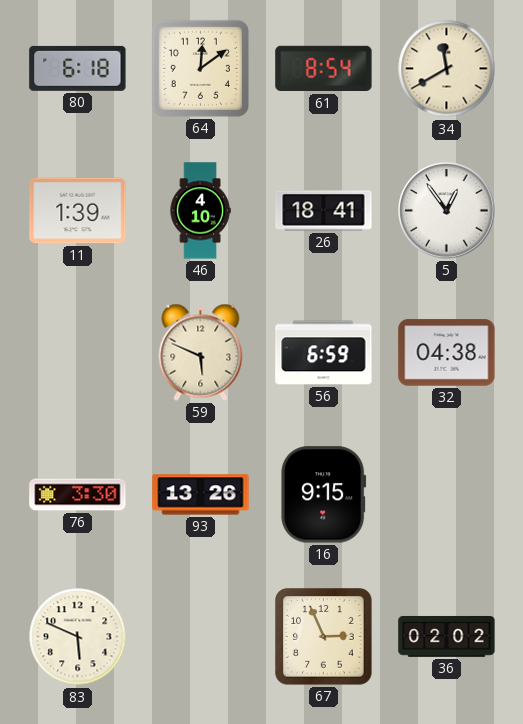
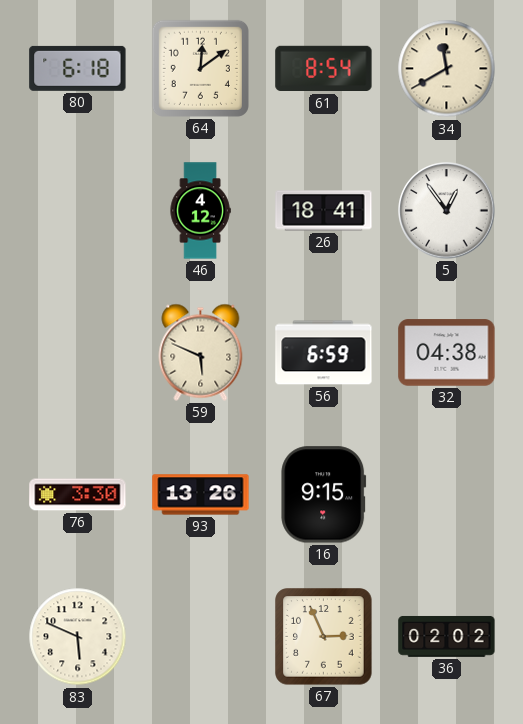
11: 1:39 -> none (78, 211)
46: 4:10 -> 4:12 (200, 211)
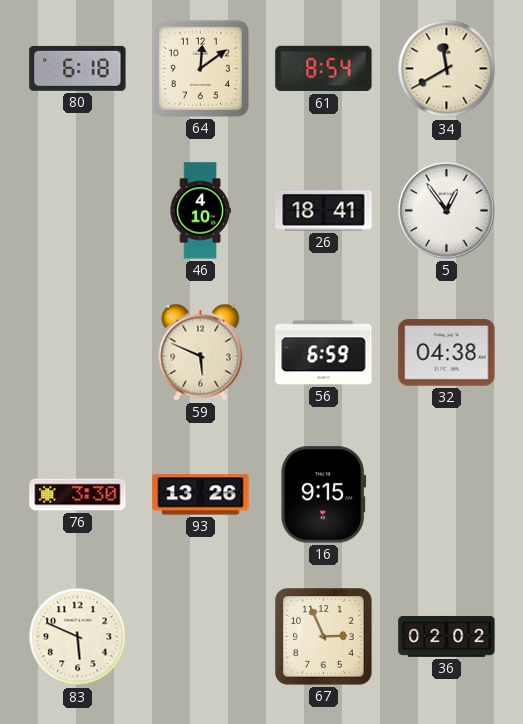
46: 4:12 -> 4:10 (200, 211)
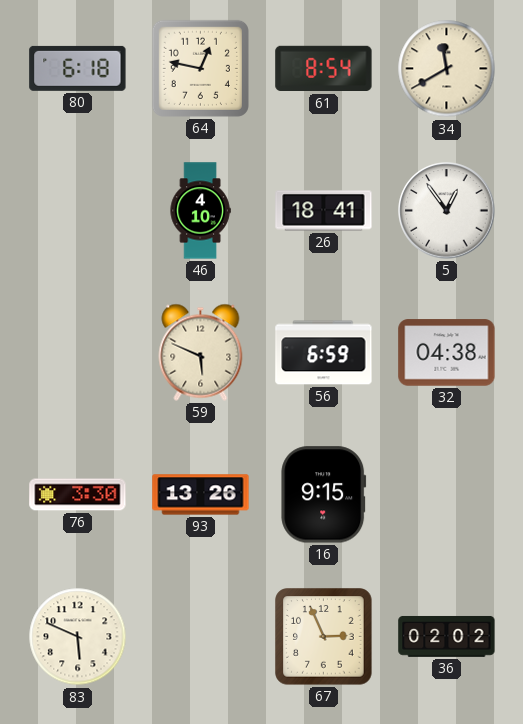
64: 12:09 -> 12:47 (200, 68)
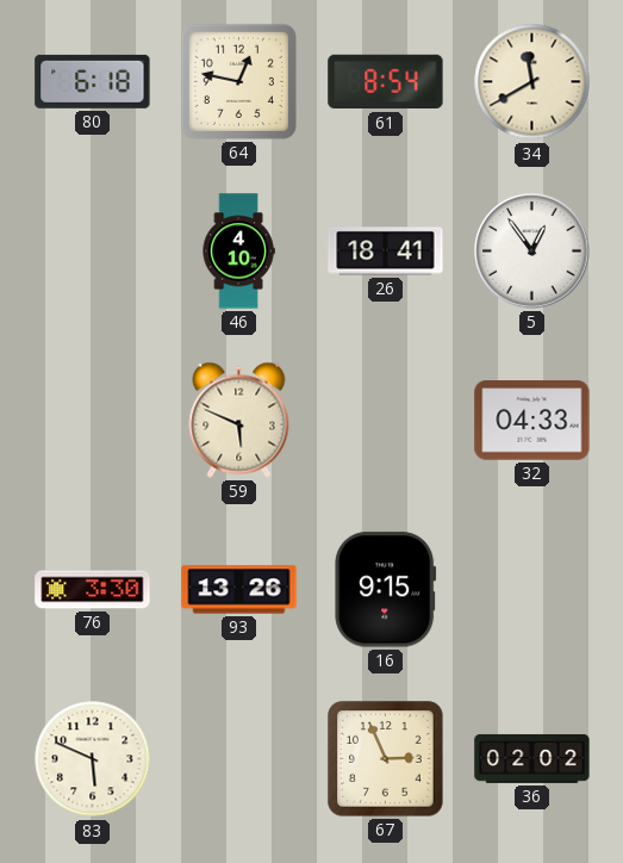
56: 6:59 -> none (324, 353)
32: 04:38 -> 04:33 (532, 421)
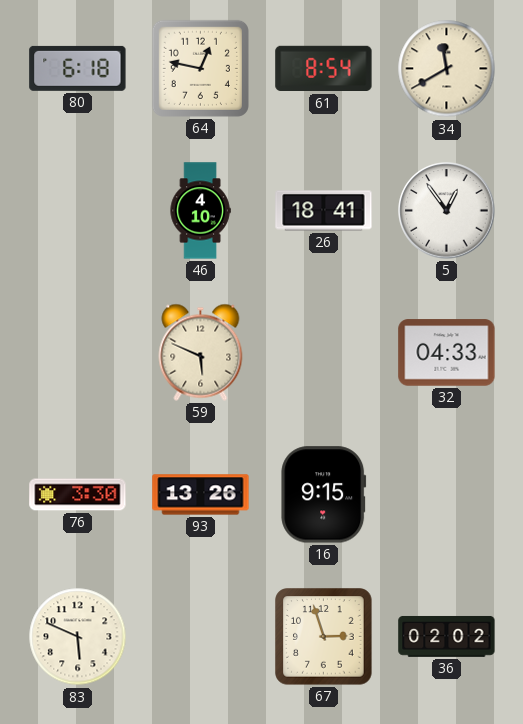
67: 2:56 -> 2:57 (324, 637)
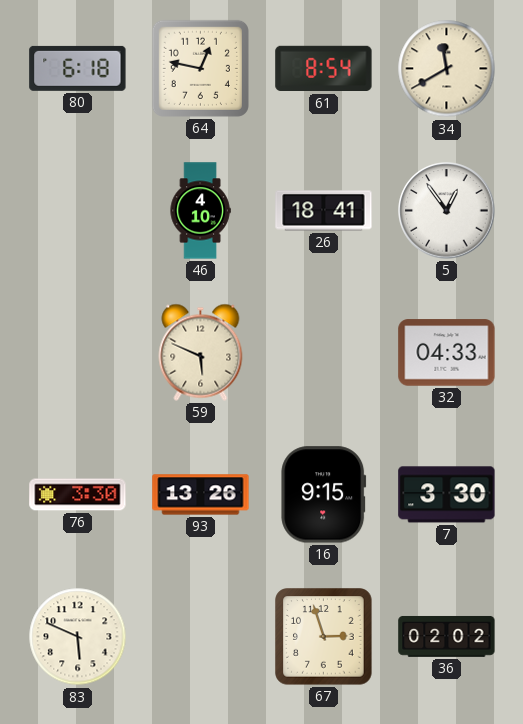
7: none -> 3:30 (447, 495)
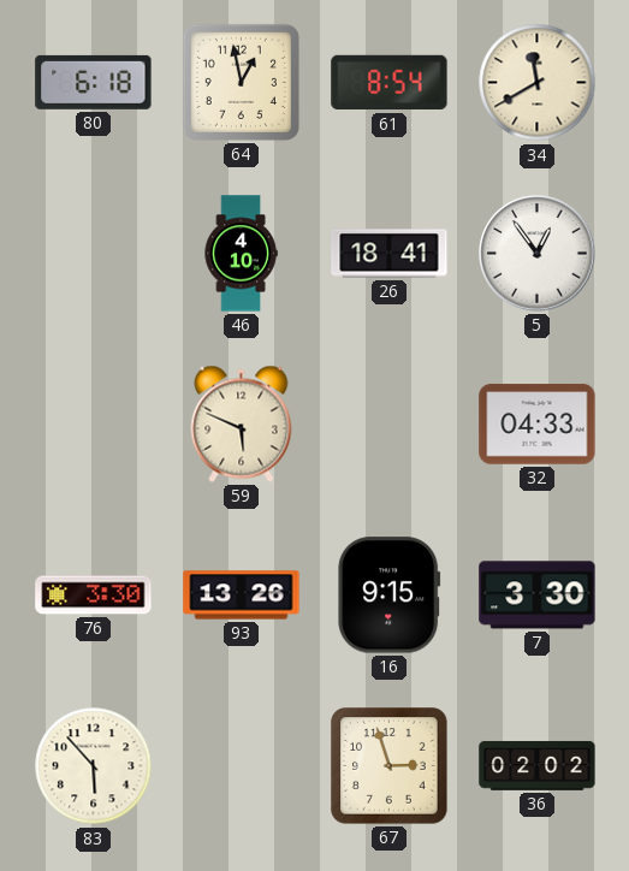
64: 12:47 -> 12:58 (241, 82)
83: 5:49 -> 5:53 (94, 766)
